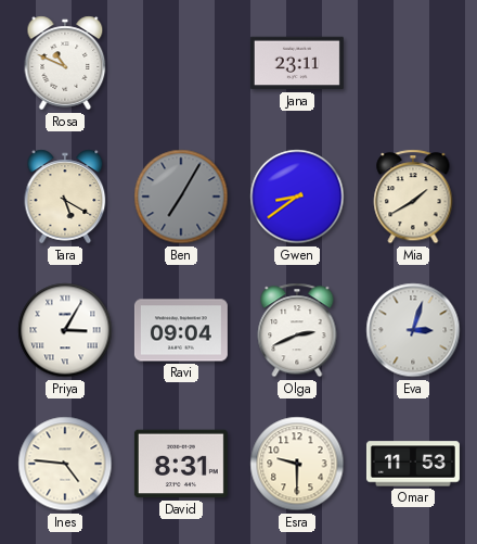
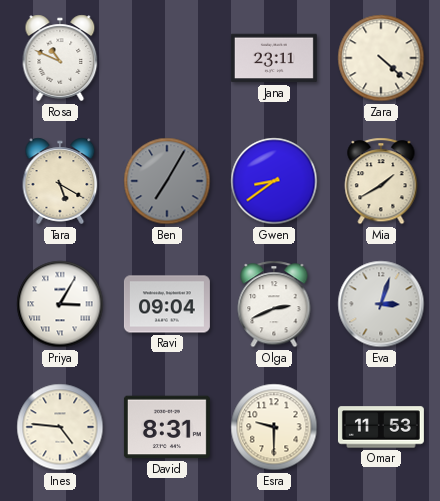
Zara: none -> 4:22 (381, 58)
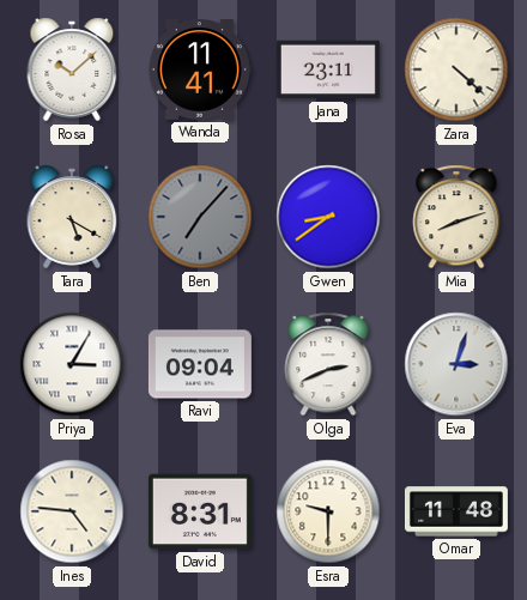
Rosa: 10:49 -> 10:08 (72, 69)
Wanda: none -> 11:41 (199, 71)
Ben: 7:05 -> 7:07 (200, 217)
Mia: 1:40 -> 8:12 (456, 217)
Omar: 11:53 -> 11:48 (456, 511)
